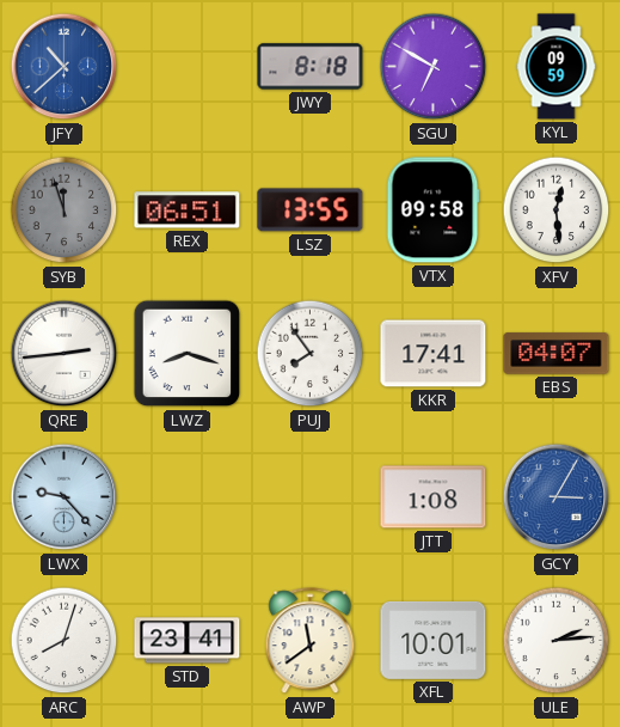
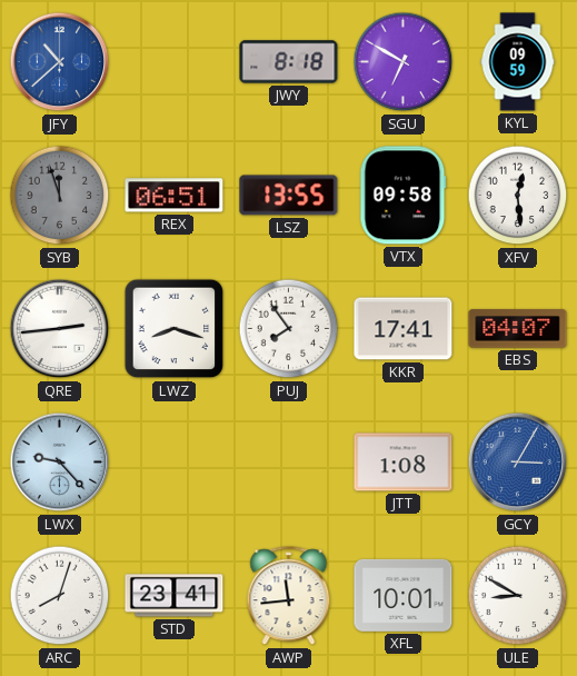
AWP: 11:39 -> 11:44 (289, 596)
ULE: 2:14 -> 8:50 (518, 596)
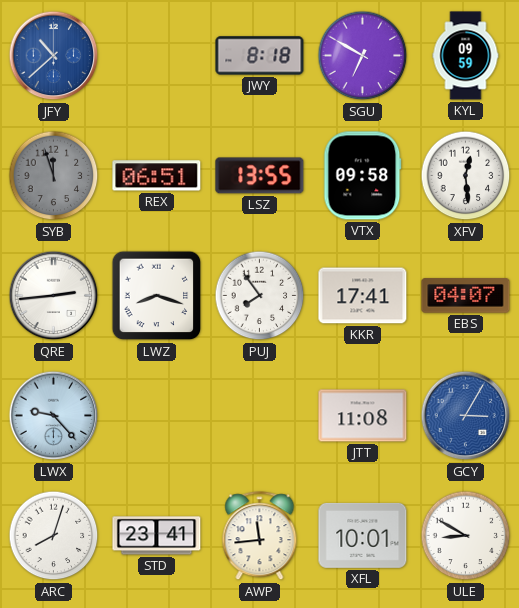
JTT: 1:08 -> 11:08 (363, 416)
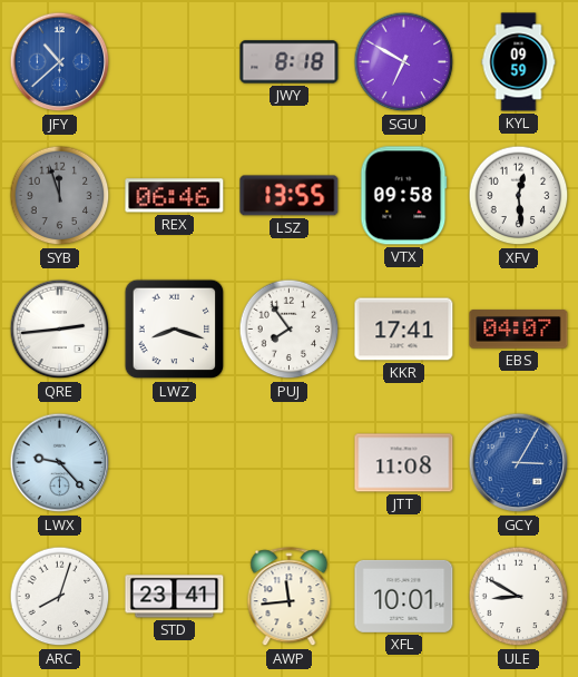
REX: 06:51 -> 06:46 (175, 196)
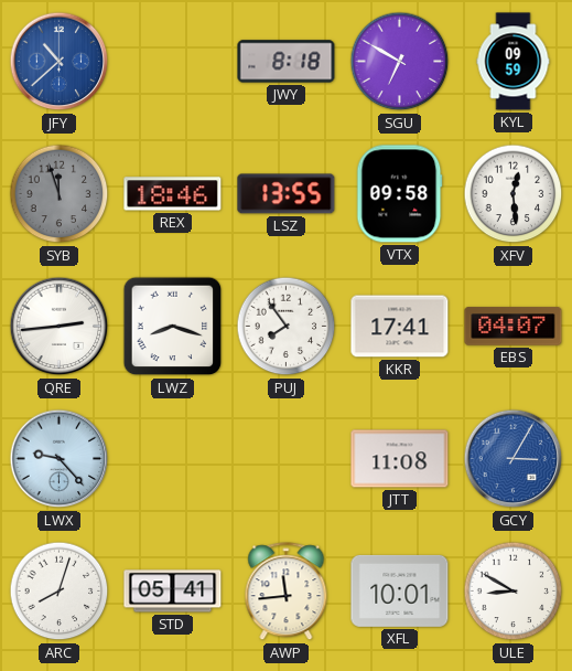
REX: 06:46 -> 18:46 (173, 194)
STD: 23:41 -> 05:41 (173, 592)
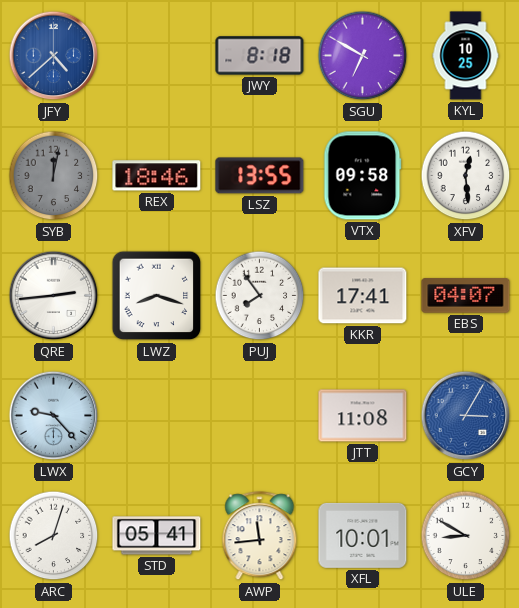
JFY: 10:38 -> 4:38 (54, 56)
KYL: 09:59 -> 10:25 (466, 56)
SYB: 11:57 -> 12:02 (54, 176)
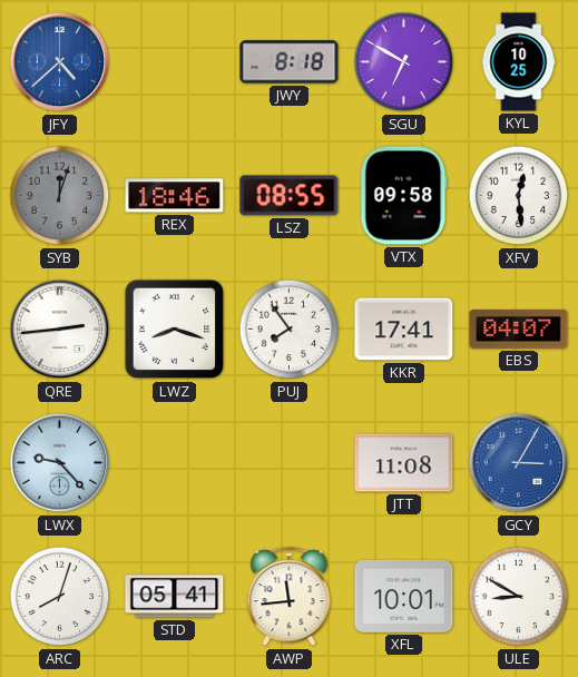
SYB: 12:02 -> 12:03 (60, 196)
LSZ: 13:55 -> 08:55 (290, 196)
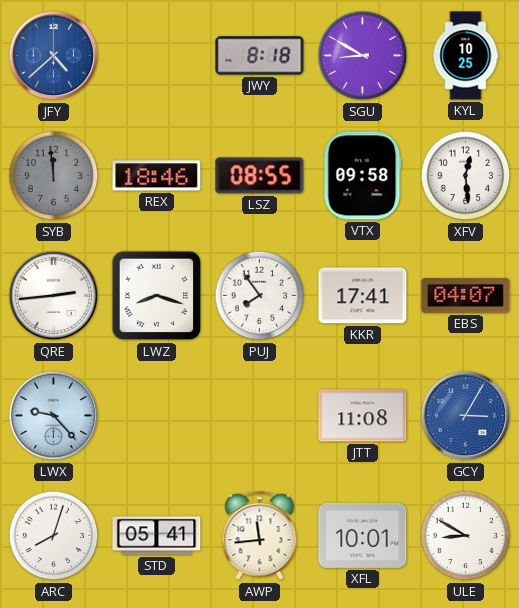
SGU: 6:50 -> 8:50 (363, 56)
SYB: 12:03 -> 11:59 (54, 176)
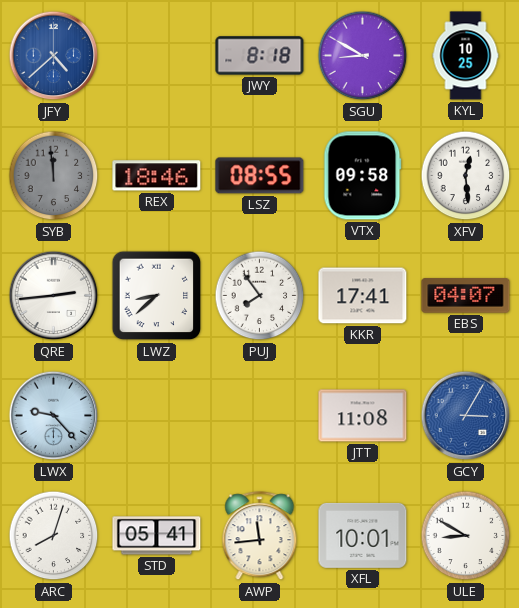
LWZ: 8:18 -> 8:38 (157, 296)
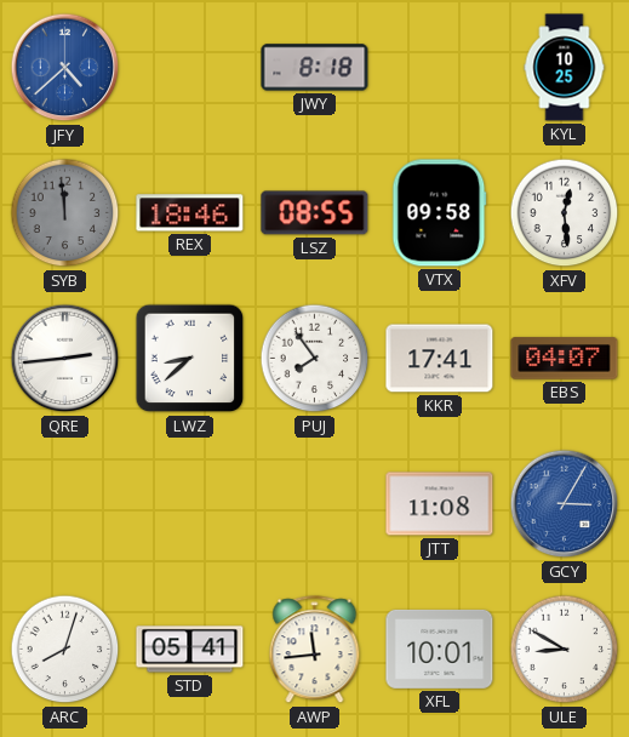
SGU: 8:50 -> none (363, 56)
LWX: 9:23 -> none (54, 416)
